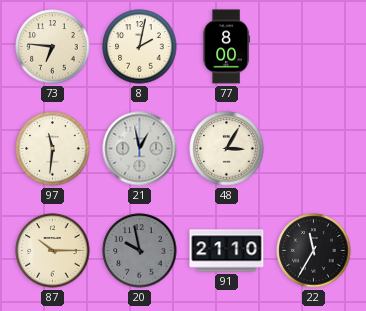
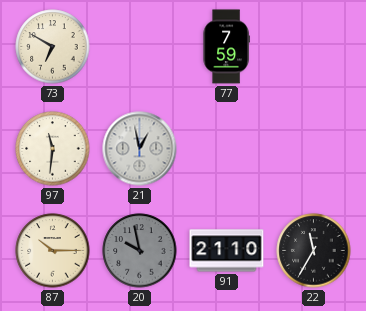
73: 6:46 -> 6:50 (53, 47)
8: 2:02 -> none (140, 47)
77: 8:00 -> 7:59 (226, 47)
48: 3:05 -> none (227, 149)
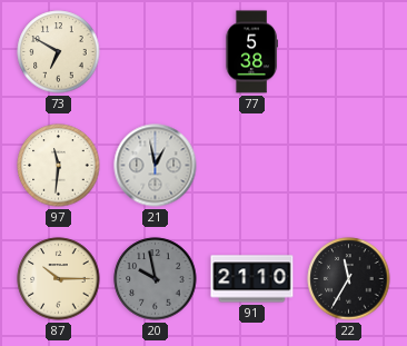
77: 7:59 -> 5:38 (251, 52)
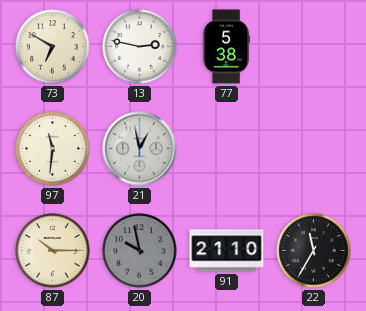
13: none -> 2:47 (140, 47)
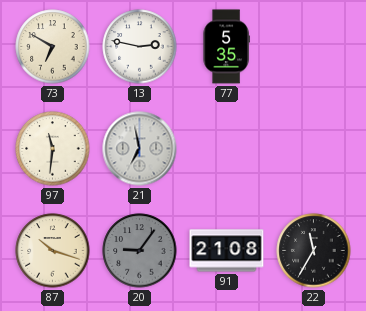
77: 5:38 -> 5:35 (226, 47)
21: 12:58 -> 6:58 (140, 149)
87: 10:15 -> 10:18 (53, 251)
20: 9:58 -> 9:06 (140, 251)
91: 21:10 -> 21:08 (227, 251)
